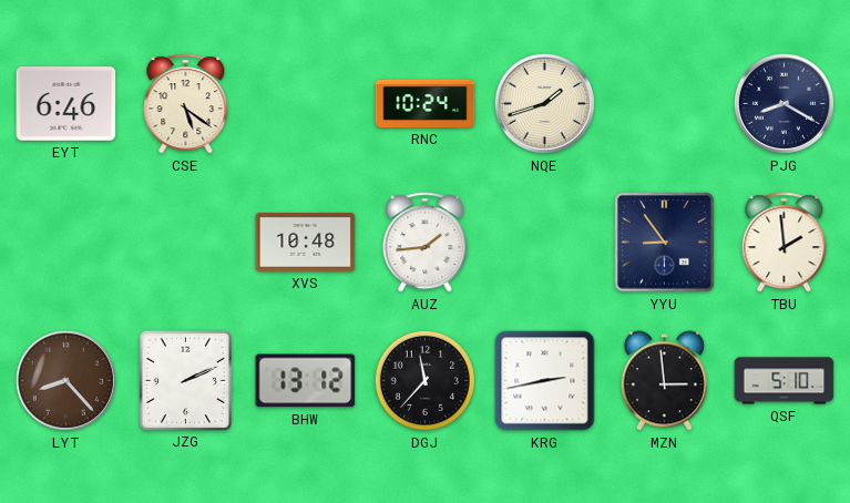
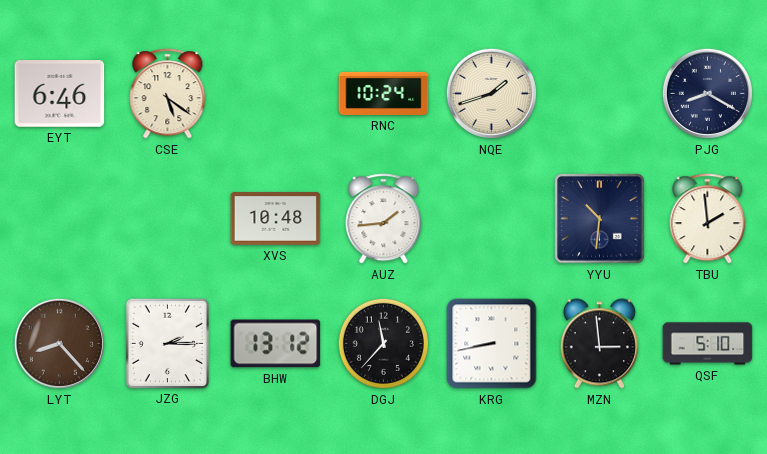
YYU: 8:54 -> 10:31 (600, 219)
JZG: 2:11 -> 2:15 (167, 343)
KRG: 2:43 -> 8:43 (492, 344)
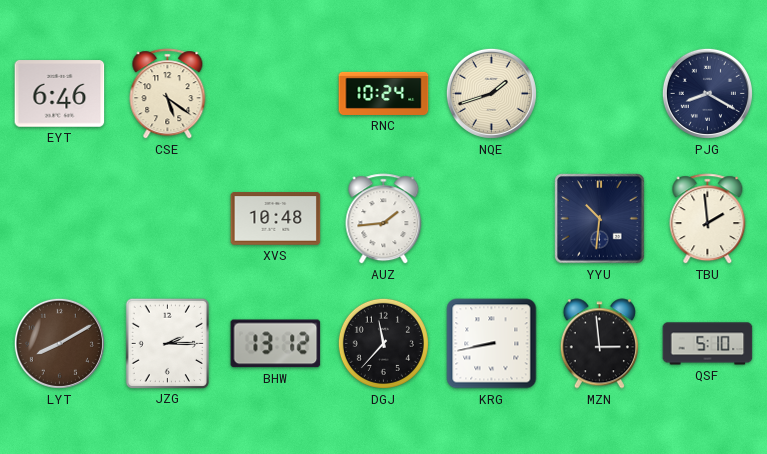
LYT: 8:23 -> 8:10 (59, 343)
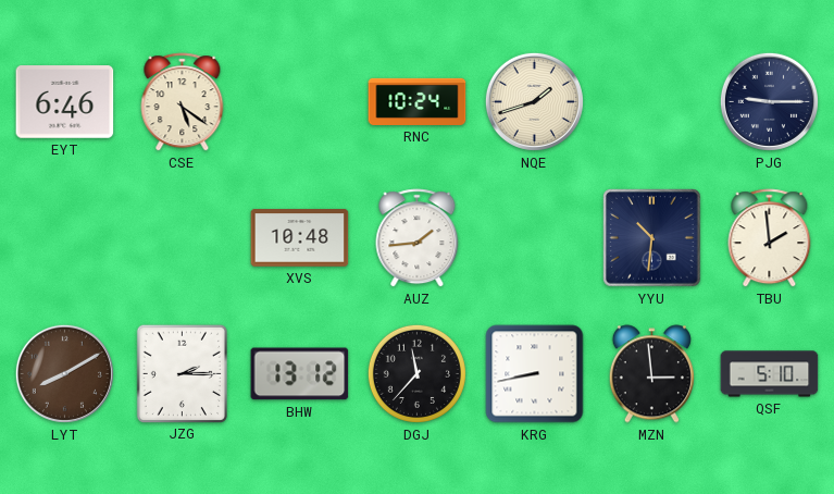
PJG: 8:20 -> 9:15 (769, 101)
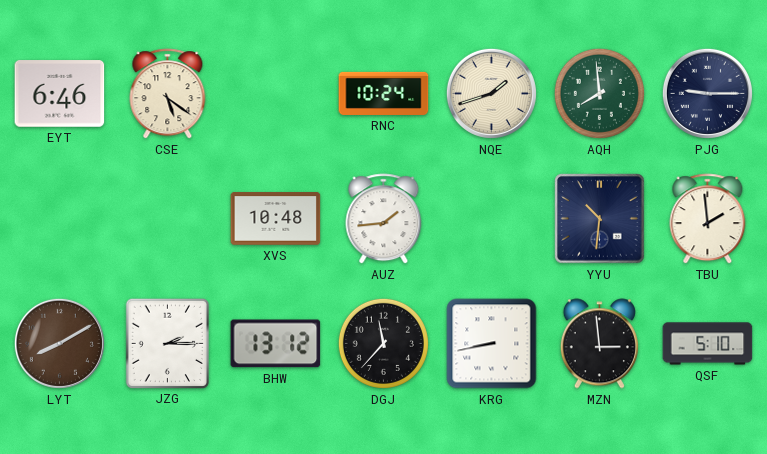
AQH: none -> 7:59 (599, 93)
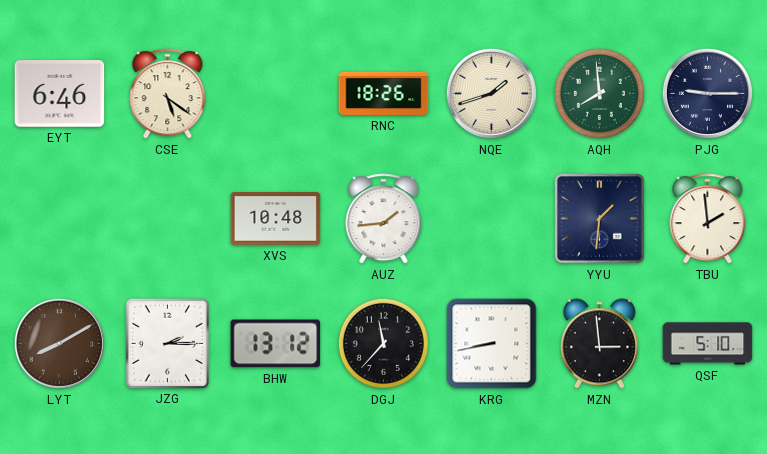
RNC: 10:24 -> 18:26 (384, 93)
YYU: 10:31 -> 1:31 (600, 219)
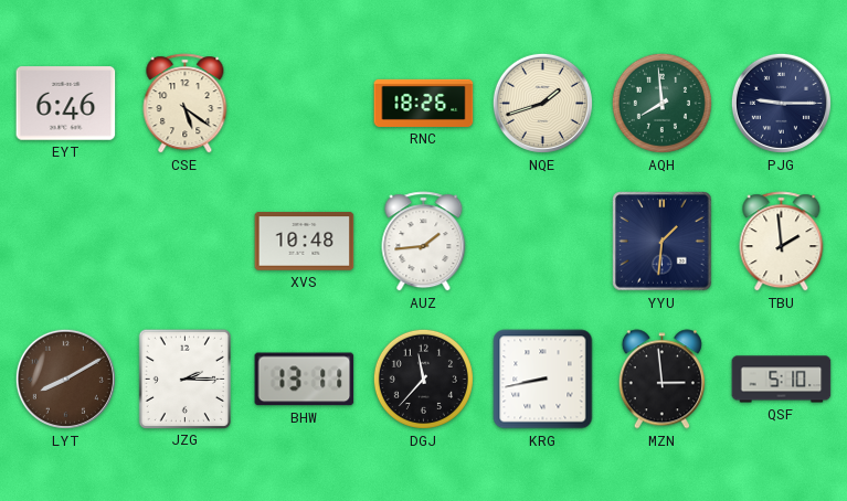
BHW: 13:12 -> 13:11 (305, 380)
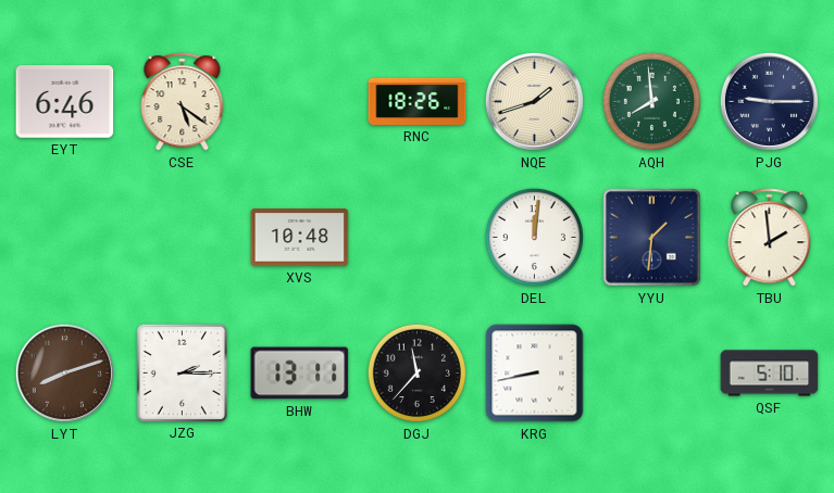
AUZ: 1:44 -> none (424, 242)
DEL: none -> 12:01 (534, 237)
LYT: 8:10 -> 8:12 (64, 372)
MZN: 2:59 -> none (661, 380)
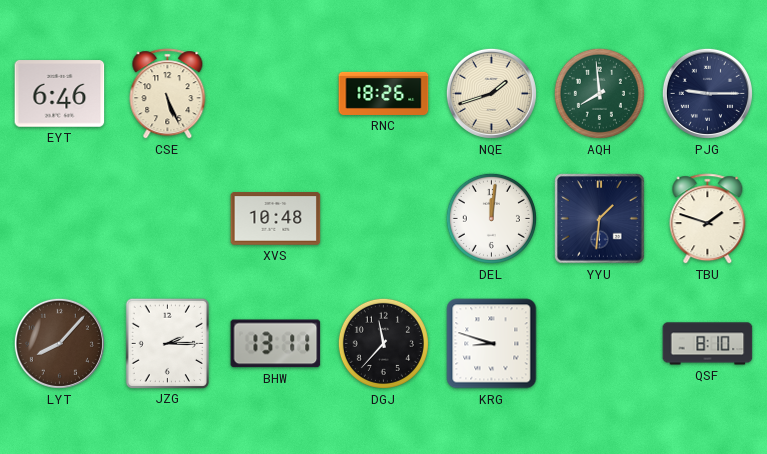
CSE: 5:21 -> 5:26 (168, 94)
TBU: 1:59 -> 1:48 (708, 219)
LYT: 8:12 -> 8:07 (59, 343)
KRG: 8:43 -> 8:48 (492, 344)
QSF: 5:10 -> 8:10 (708, 344)
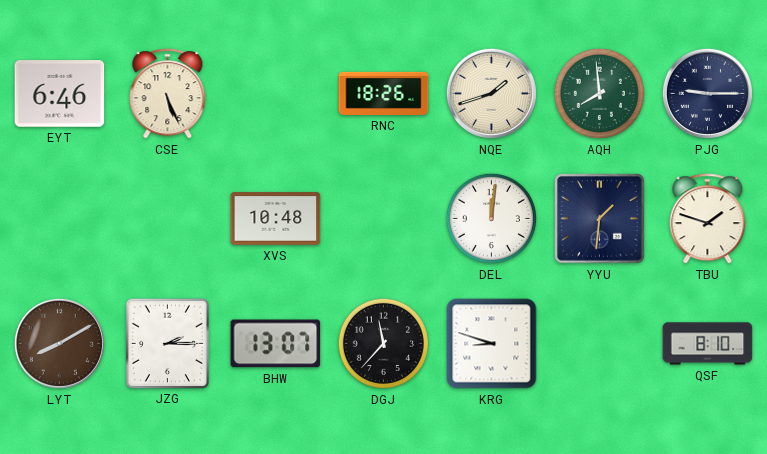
LYT: 8:07 -> 8:10 (59, 343)
BHW: 13:11 -> 13:07 (276, 344)
